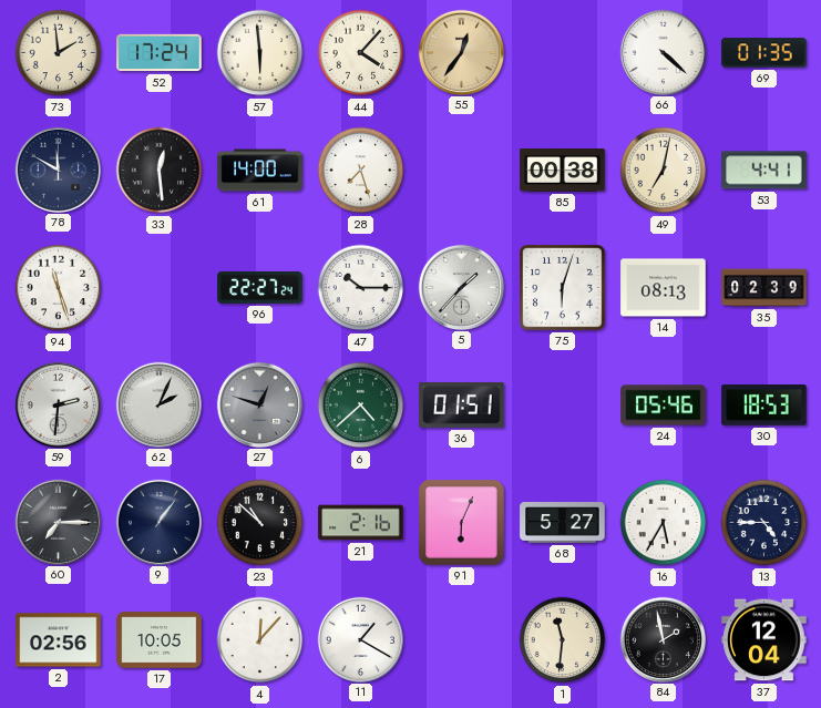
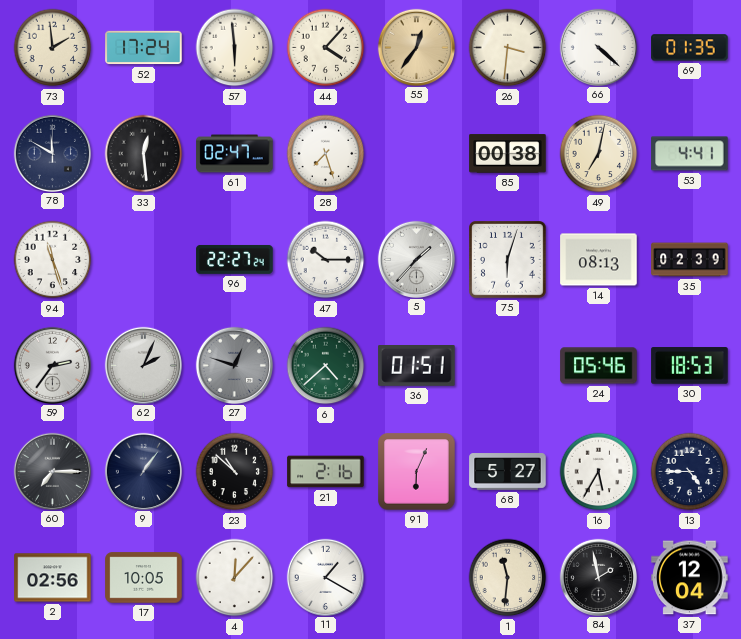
26: none -> 3:31 (508, 48)
61: 14:00 -> 02:47 (235, 154)
59: 2:31 -> 2:36 (52, 365)
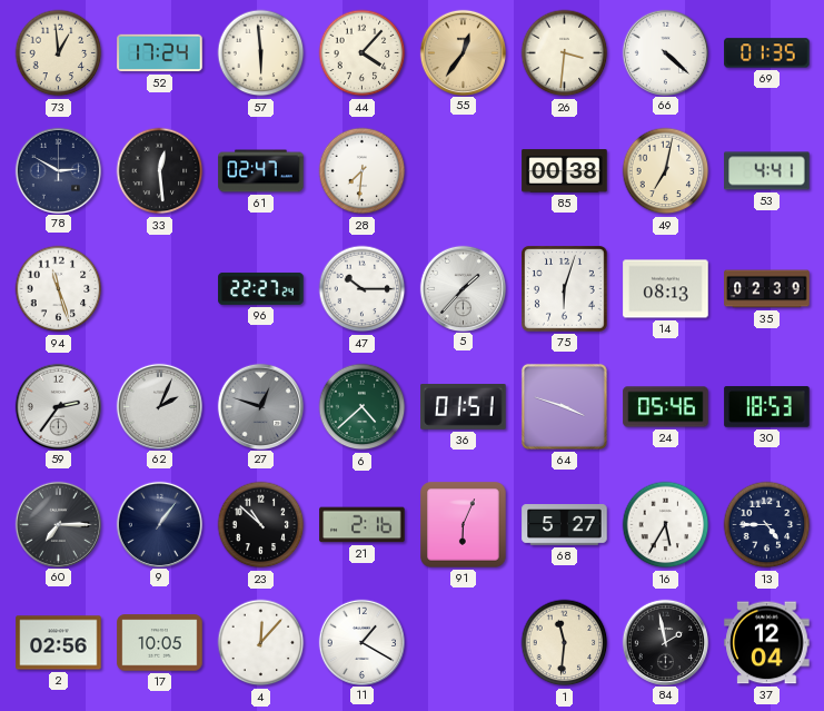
73: 1:59 -> 12:59 (59, 53)
78: 11:50 -> 2:50 (58, 170)
28: 7:27 -> 7:31 (363, 171)
64: none -> 3:48 (564, 406)
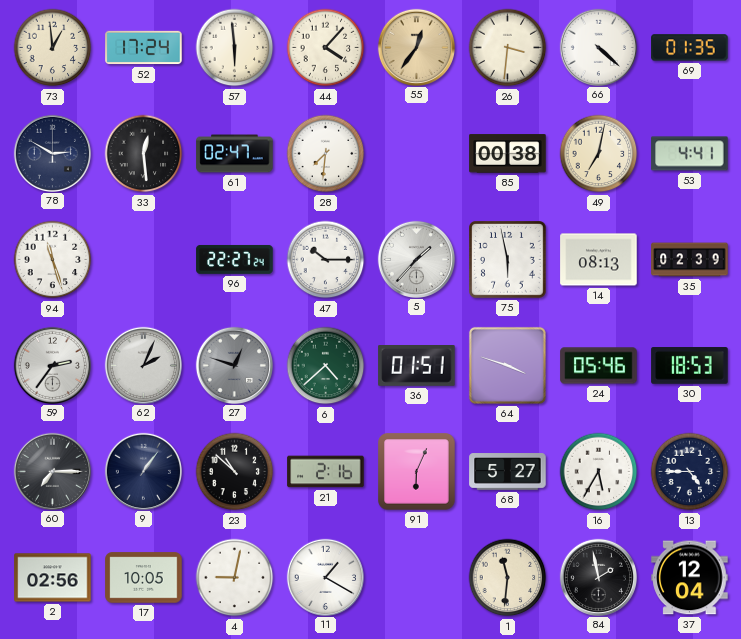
75: 6:03 -> 5:58 (508, 260)
4: 12:07 -> 9:02 (235, 578)
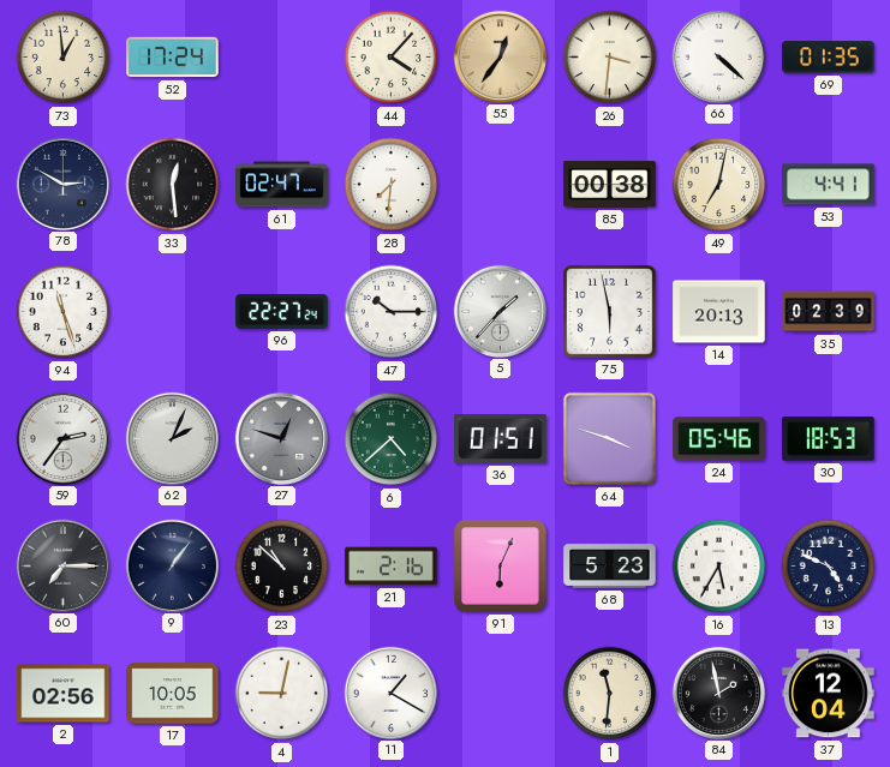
57: 5:59 -> none (235, 48)
14: 08:13 -> 20:13 (719, 312)
68: 5:27 -> 5:23 (610, 567)
13: 4:45 -> 4:49 (829, 567)
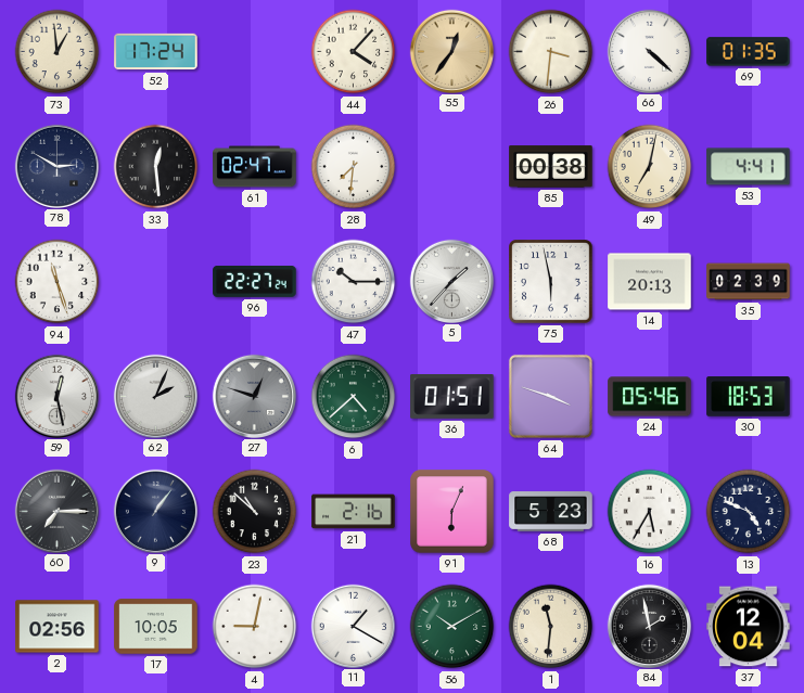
59: 2:36 -> 12:28 (56, 396)
56: none -> 10:10 (452, 627)
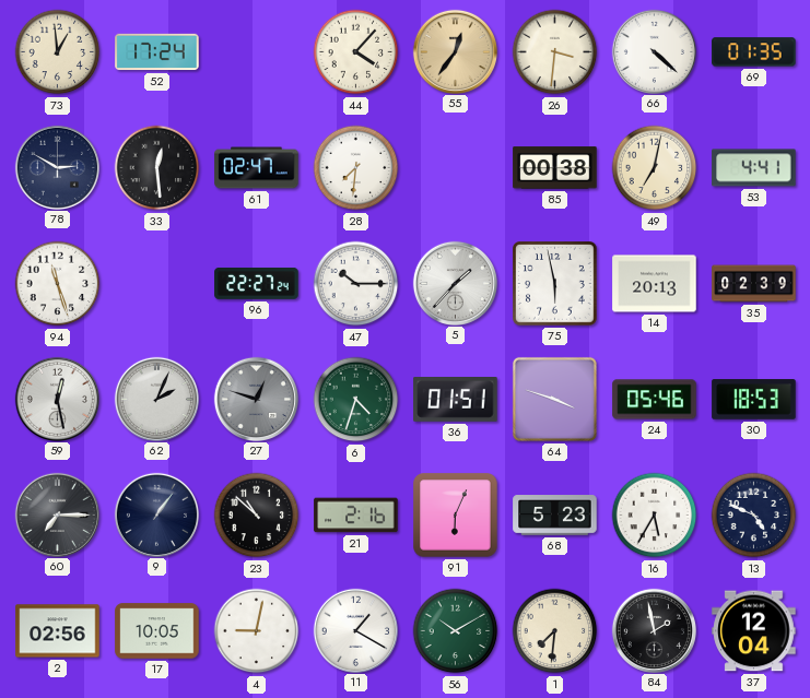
6: 4:38 -> 4:33 (356, 400)
1: 11:31 -> 7:31 (555, 631)
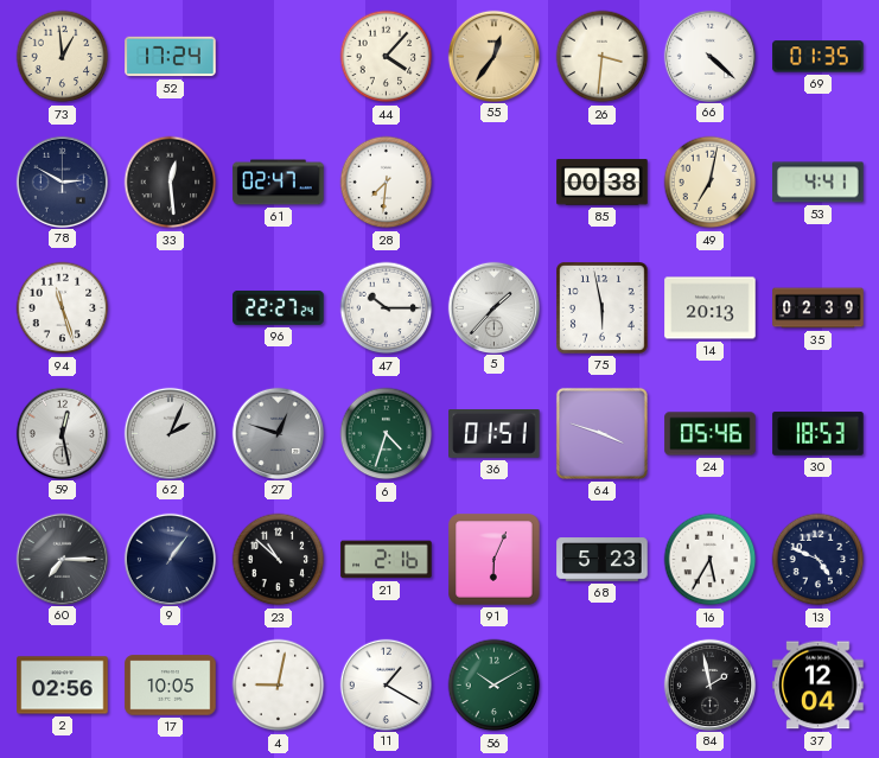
1: 7:31 -> none (555, 631)
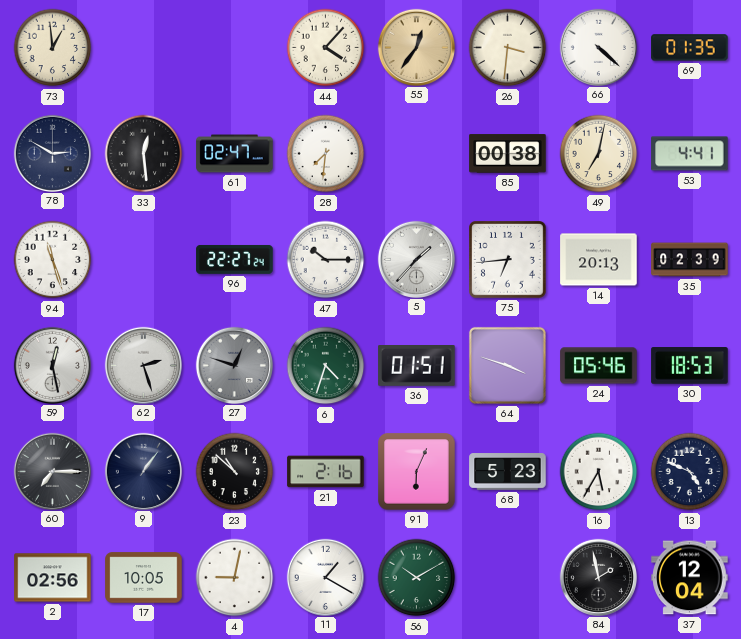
52: 17:24 -> none (171, 57)
75: 5:58 -> 6:44 (508, 260)
62: 2:04 -> 2:27 (143, 365)
